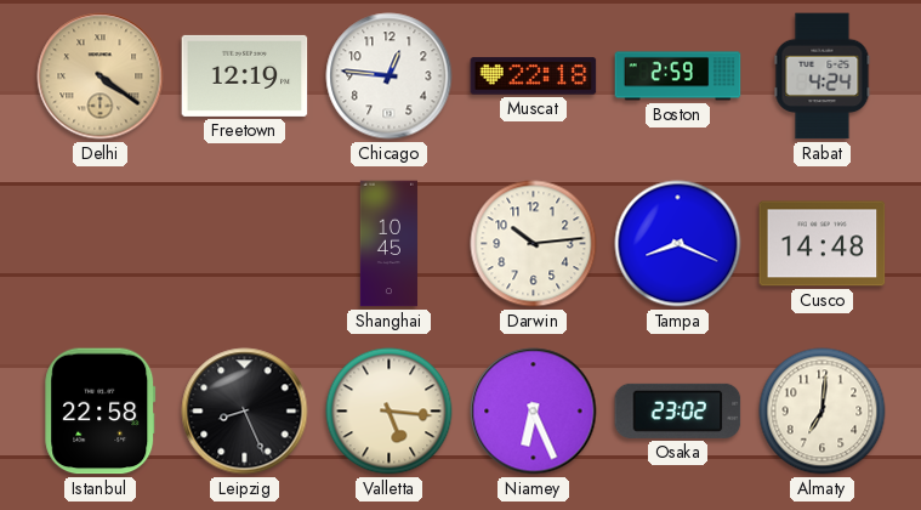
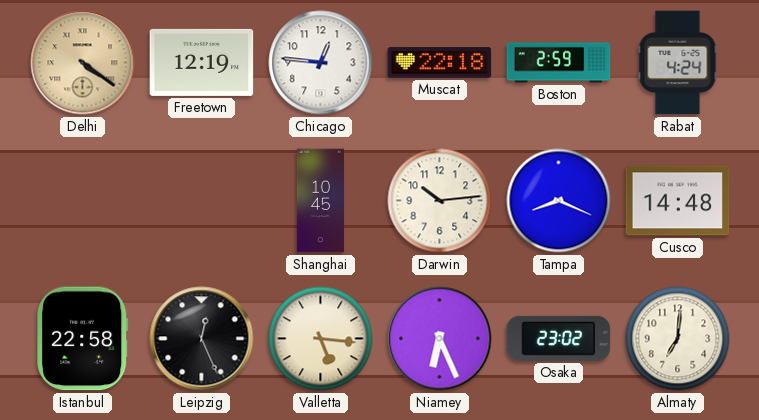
Leipzig: 8:26 -> 12:26 (202, 339)
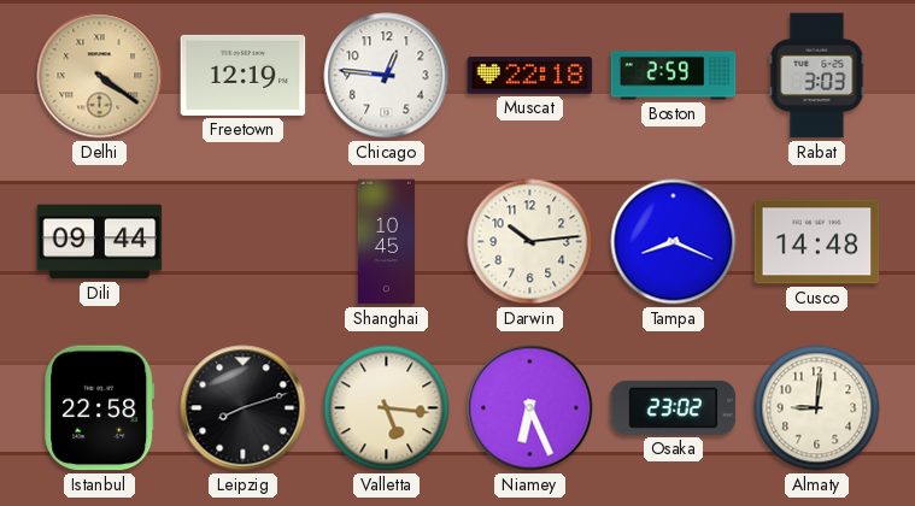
Rabat: 4:24 -> 3:03 (817, 76)
Dili: none -> 09:44 (100, 242)
Leipzig: 12:26 -> 8:12 (244, 408)
Almaty: 7:01 -> 9:01 (817, 408)
